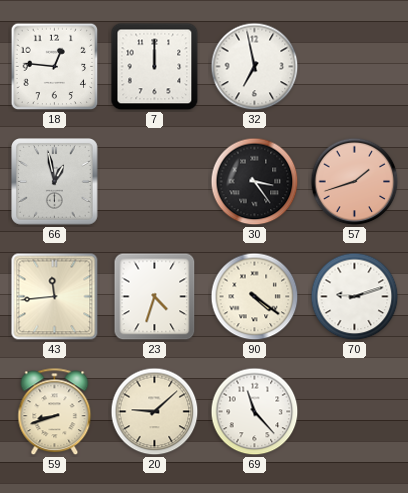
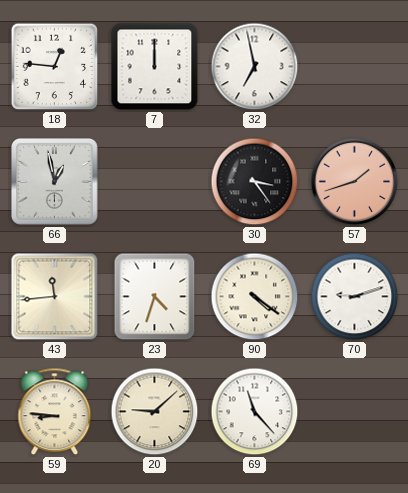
59: 8:42 -> 8:46 (55, 412)
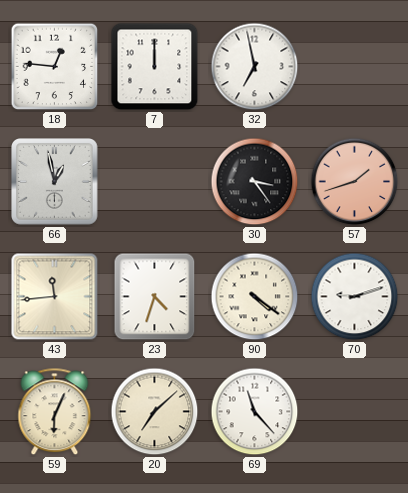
59: 8:46 -> 6:04 (55, 412)
20: 9:08 -> 7:08 (155, 412)
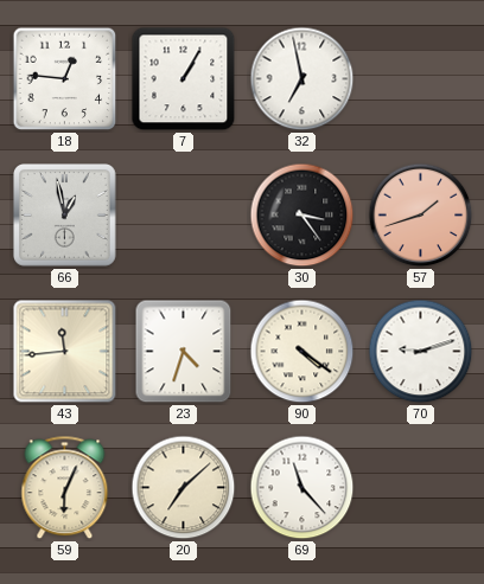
7: 12:00 -> 1:05 (184, 79)
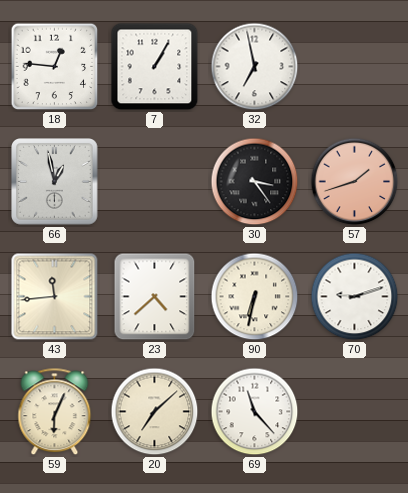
23: 4:33 -> 4:38 (155, 297)
90: 4:21 -> 6:32 (255, 297)
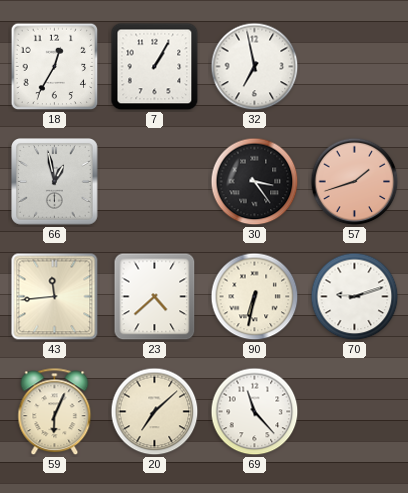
18: 12:46 -> 12:35 (55, 67)
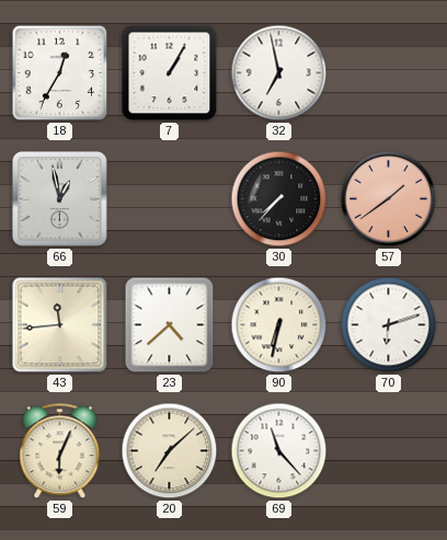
30: 3:24 -> 7:37 (279, 199)
57: 1:42 -> 1:39 (389, 199)
70: 9:12 -> 6:12 (389, 325)
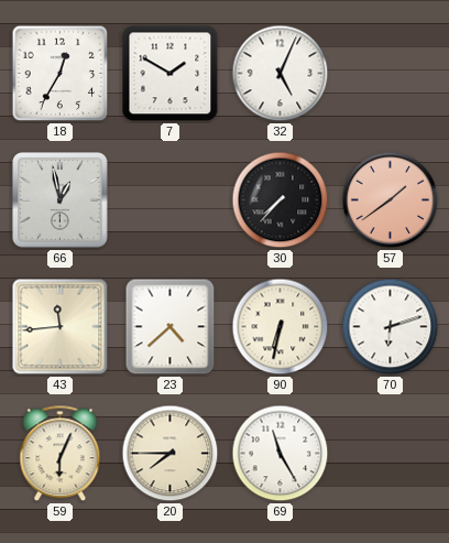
7: 1:05 -> 1:50 (171, 74)
32: 6:58 -> 5:04 (281, 74)
20: 7:08 -> 7:45 (171, 454)
69: 11:23 -> 11:25 (281, 454)
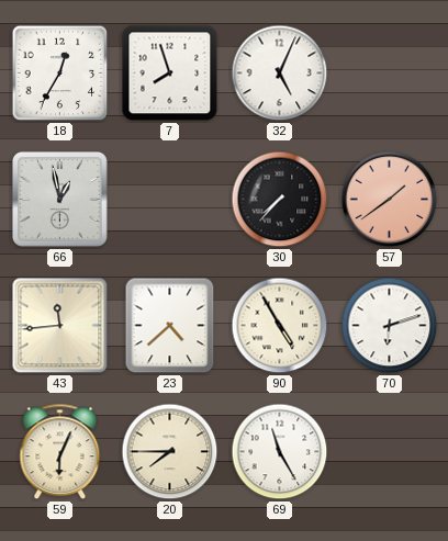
7: 1:50 -> 7:57 (170, 74)
90: 6:32 -> 4:55 (280, 326)
